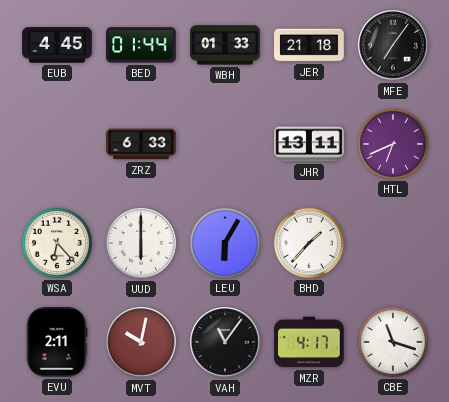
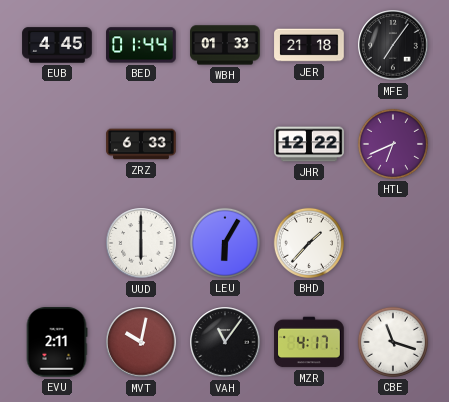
JHR: 13:11 -> 12:22 (309, 144)
WSA: 6:23 -> none (57, 243)
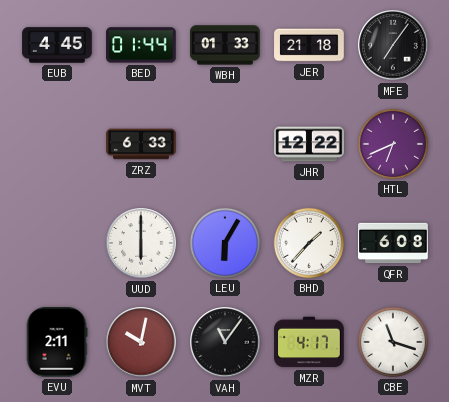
QFR: none -> 6:08 (393, 243)
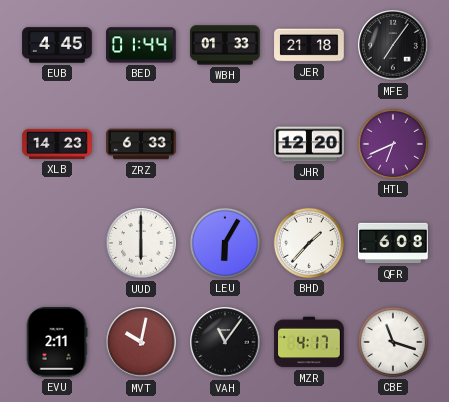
XLB: none -> 14:23 (57, 144)
JHR: 12:22 -> 12:20 (309, 144)
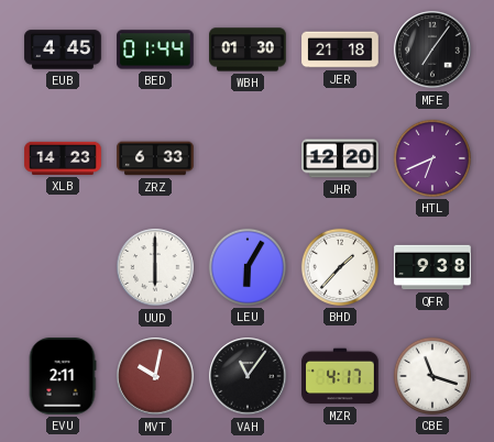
WBH: 01:33 -> 01:30 (248, 49)
QFR: 6:08 -> 9:38 (432, 267)
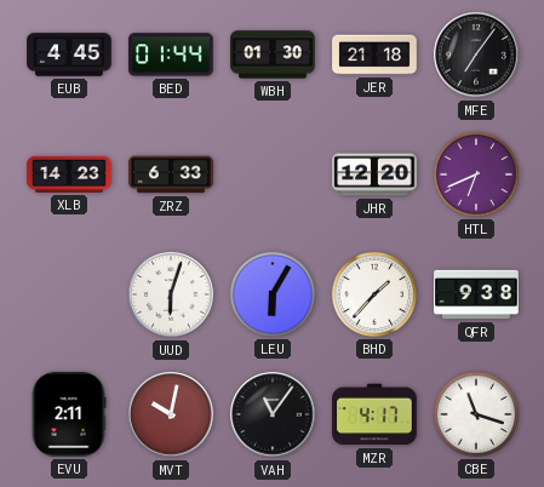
UUD: 6:00 -> 6:03 (171, 294)
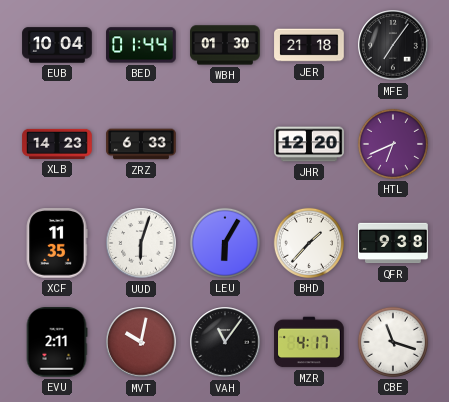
EUB: 4:45 -> 10:04 (57, 45)
XCF: none -> 11:35 (57, 243)
